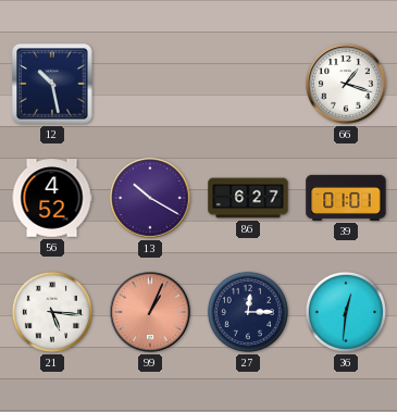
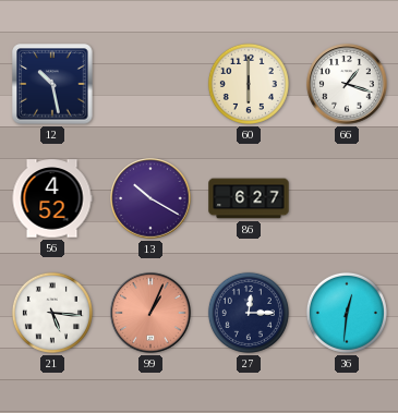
60: none -> 6:00 (249, 84)
39: 01:01 -> none (346, 198)
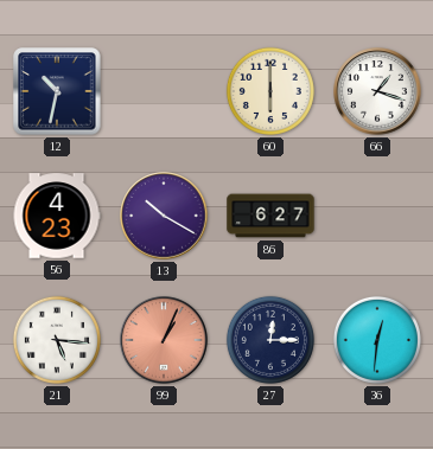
12: 10:28 -> 10:32 (57, 91)
56: 4:52 -> 4:23 (57, 216)
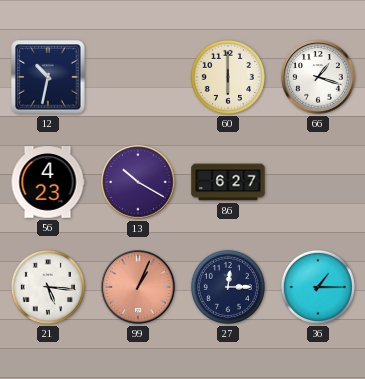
36: 12:31 -> 1:15 (318, 287)
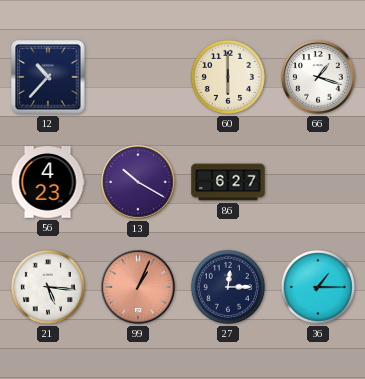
12: 10:32 -> 10:37 (48, 77)
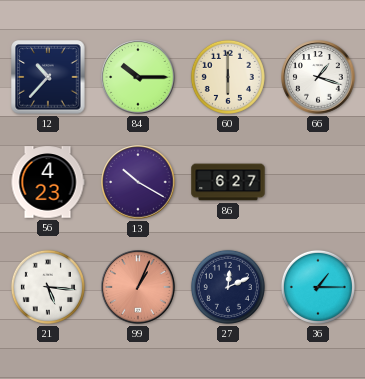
84: none -> 10:15 (138, 77)
27: 12:15 -> 12:11 (228, 287)
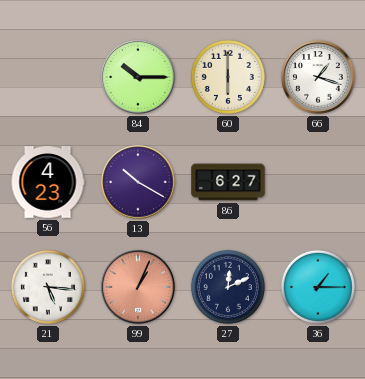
12: 10:37 -> none (48, 77)
